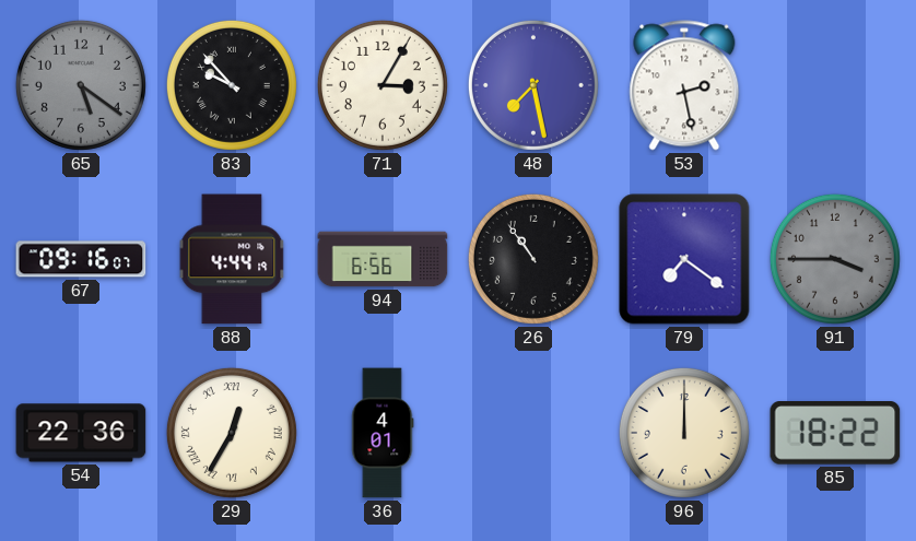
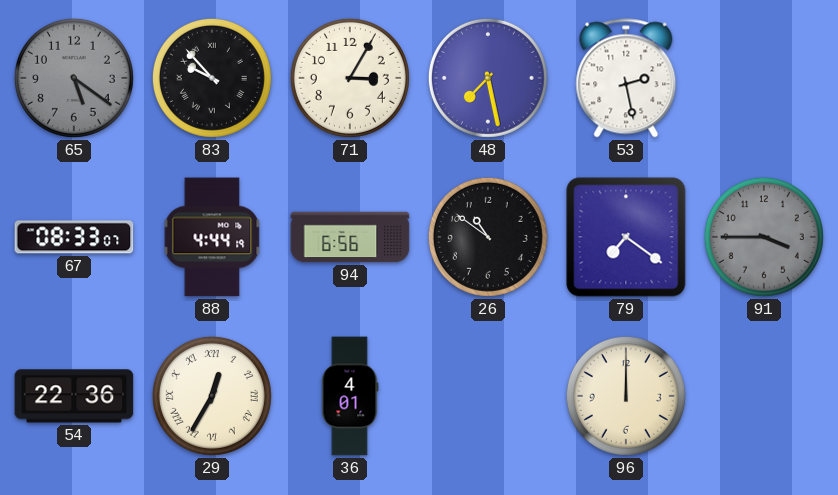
67: 09:16 -> 08:33 (74, 237)
26: 10:54 -> 10:51 (488, 237)
85: 18:22 -> none (835, 433)
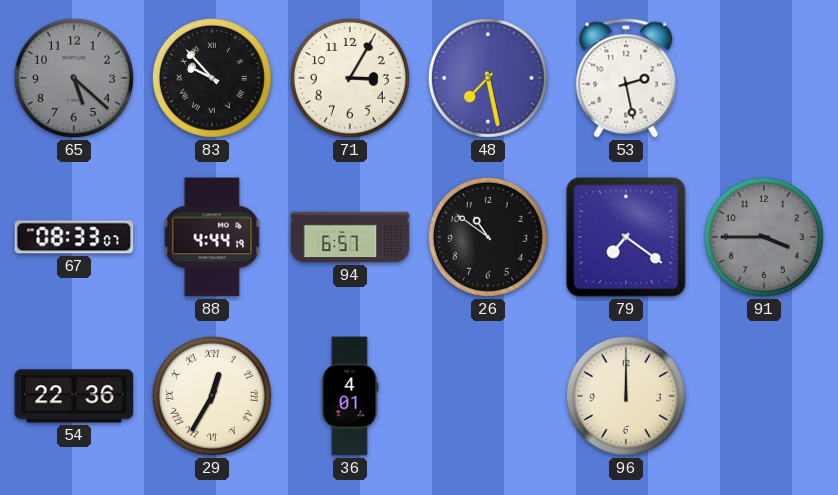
65: 5:21 -> 5:22 (74, 78)
94: 6:56 -> 6:57 (350, 237)
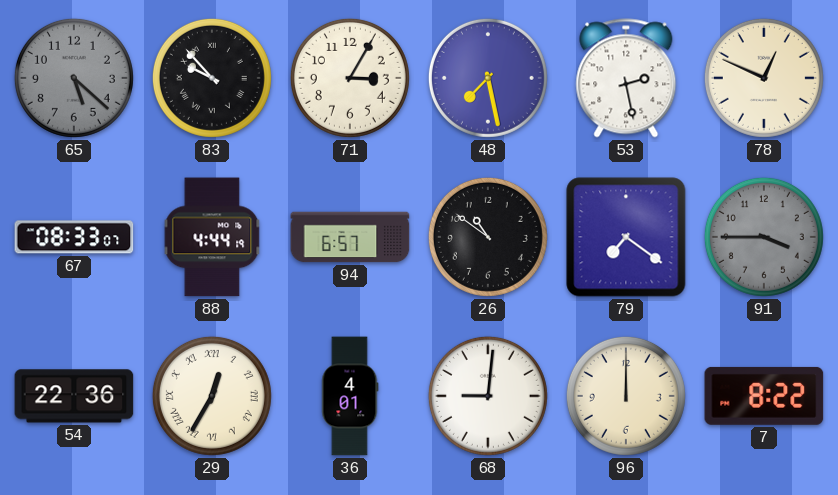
78: none -> 12:49 (764, 78)
68: none -> 9:01 (488, 396)
7: none -> 8:22 (764, 396)
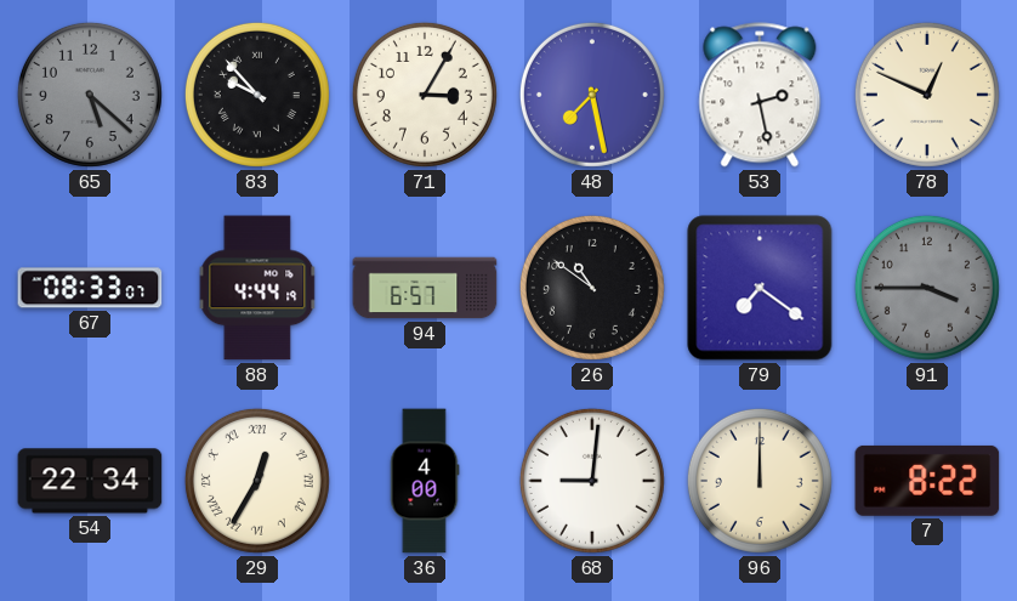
54: 22:36 -> 22:34 (90, 481)
36: 4:01 -> 4:00 (425, 481)
